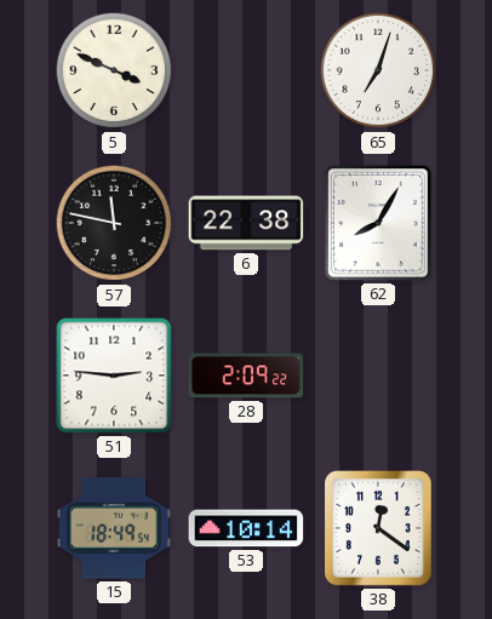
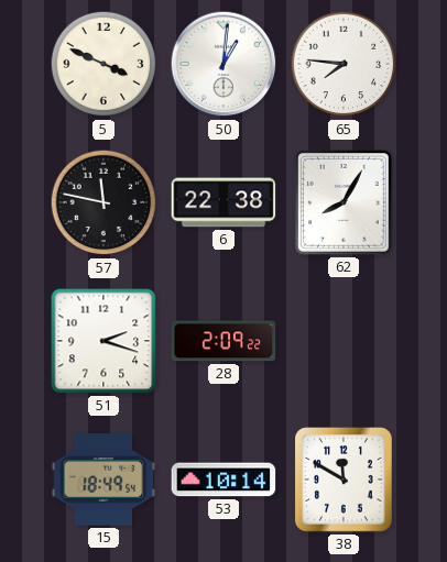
50: none -> 1:01 (223, 64)
65: 7:03 -> 7:46 (344, 64)
51: 2:46 -> 2:18 (103, 341)
38: 12:21 -> 11:50 (345, 481)
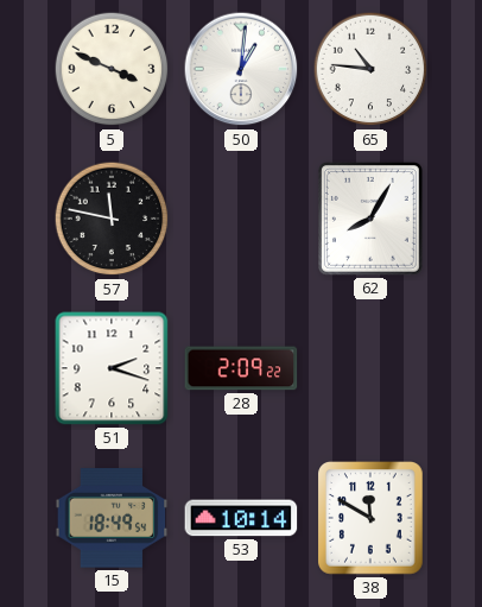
65: 7:46 -> 10:46 (370, 69)
6: 22:38 -> none (223, 202)
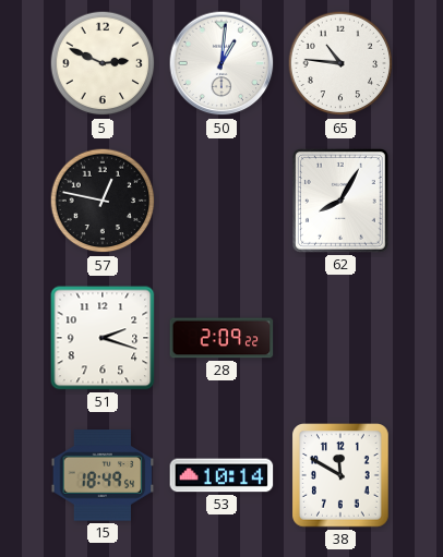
5: 3:49 -> 2:49 (103, 63)
57: 11:47 -> 12:47 (103, 201)
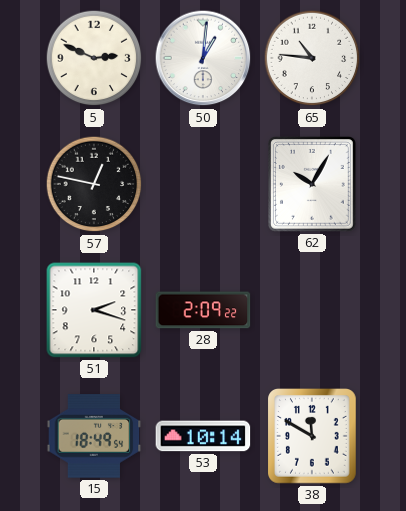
62: 8:05 -> 10:05 (313, 185)
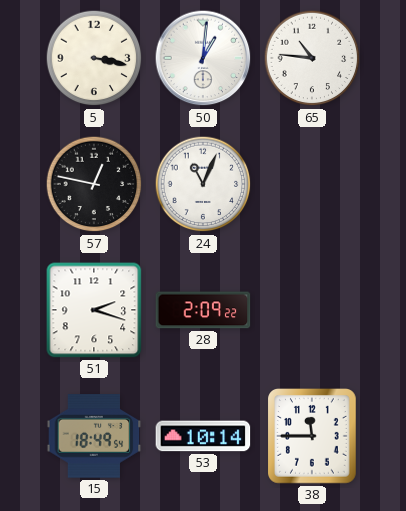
5: 2:49 -> 3:17 (94, 58)
24: none -> 11:04 (203, 184)
62: 10:05 -> none (313, 185)
38: 11:50 -> 11:45 (313, 437)
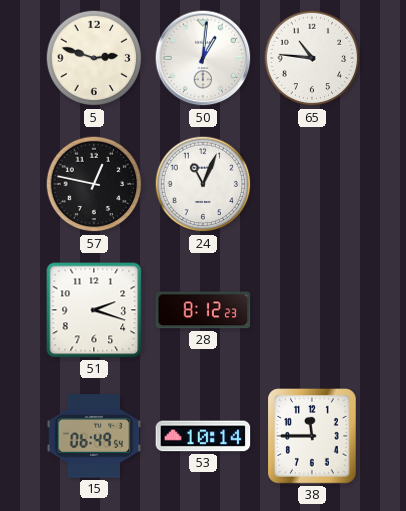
5: 3:17 -> 2:48 (94, 58)
28: 2:09 -> 8:12 (203, 310)
15: 18:49 -> 06:49 (94, 436)
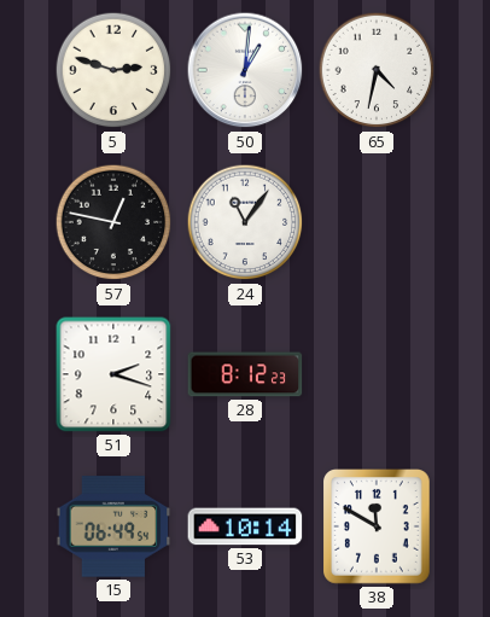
65: 10:46 -> 4:32 (377, 70)
24: 11:04 -> 11:06 (245, 222)
38: 11:45 -> 11:50 (378, 528)
